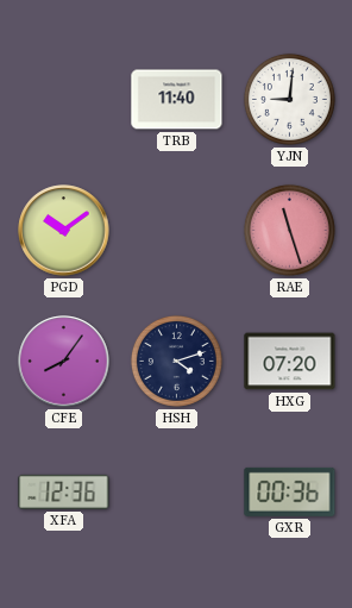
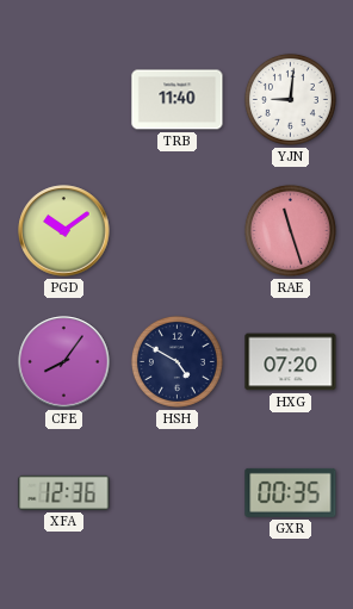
HSH: 4:12 -> 4:50 (176, 361)
GXR: 00:36 -> 00:35 (291, 492)
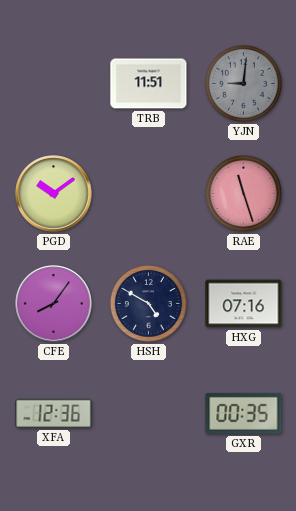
TRB: 11:40 -> 11:51 (149, 84)
YJN dial: white -> grey (243, 83)
HXG: 07:20 -> 07:16 (244, 304)
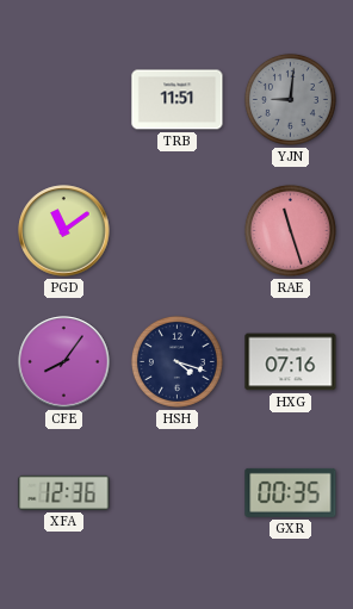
PGD: 10:09 -> 11:09 (64, 231)
HSH: 4:50 -> 4:18 (176, 361)
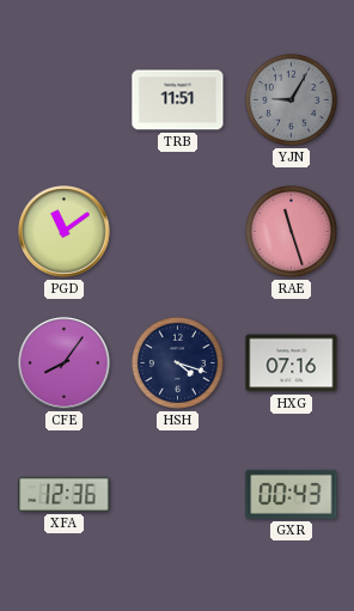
YJN: 9:01 -> 9:05 (291, 99)
GXR: 00:35 -> 00:43 (292, 494)
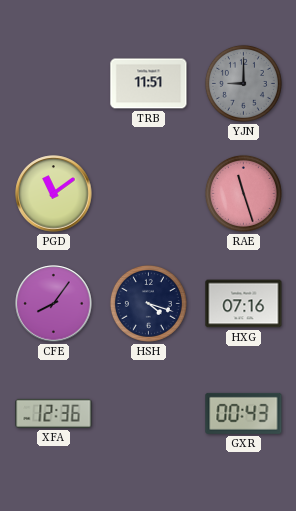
YJN: 9:05 -> 9:00 (243, 83)
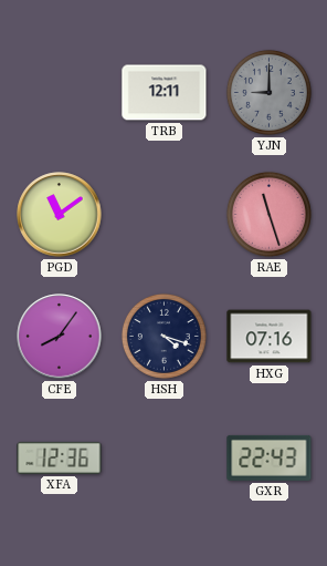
TRB: 11:51 -> 12:11 (165, 93)
GXR: 00:43 -> 22:43 (270, 457)
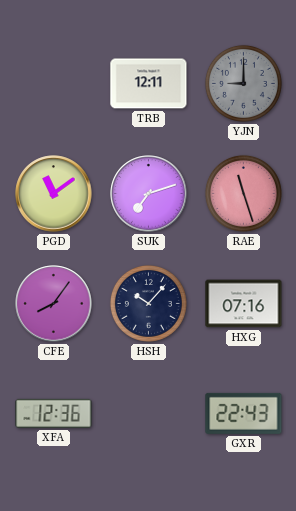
SUK: none -> 7:12 (149, 194)
HSH: 4:18 -> 10:07 (148, 303)
